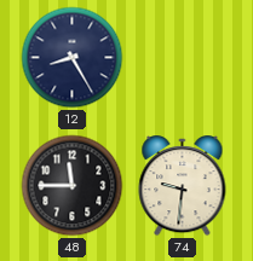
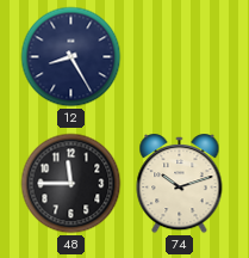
74: 9:31 -> 10:12 (180, 185)
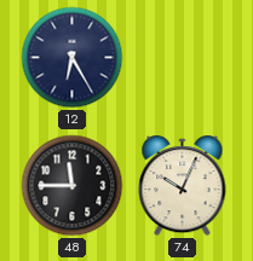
12: 8:25 -> 6:25 (73, 58)
74: 10:12 -> 10:04 (183, 187)
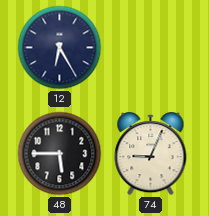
48: 11:45 -> 5:45 (60, 154)
74: 10:04 -> 9:04 (151, 155)
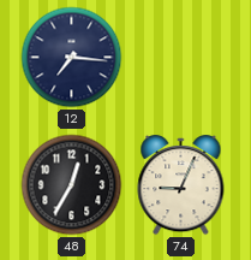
12: 6:25 -> 7:16 (72, 58)
48: 5:45 -> 12:35 (72, 185)
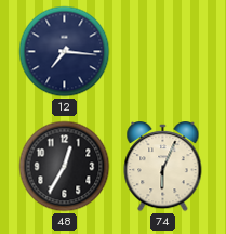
74: 9:04 -> 6:04 (163, 168)
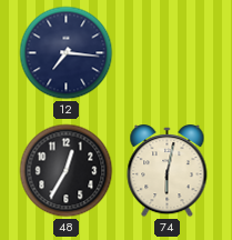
74: 6:04 -> 6:02 (168, 172)
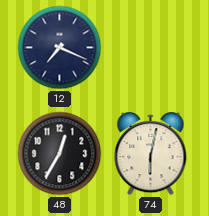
12: 7:16 -> 7:19 (60, 48)
